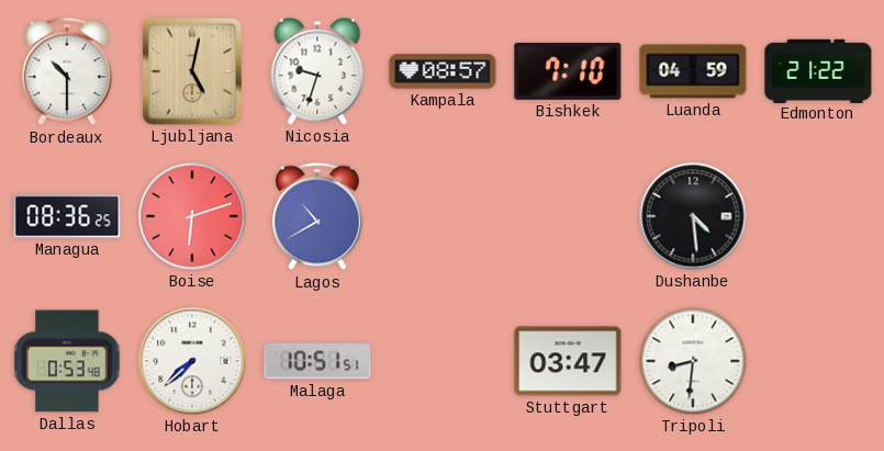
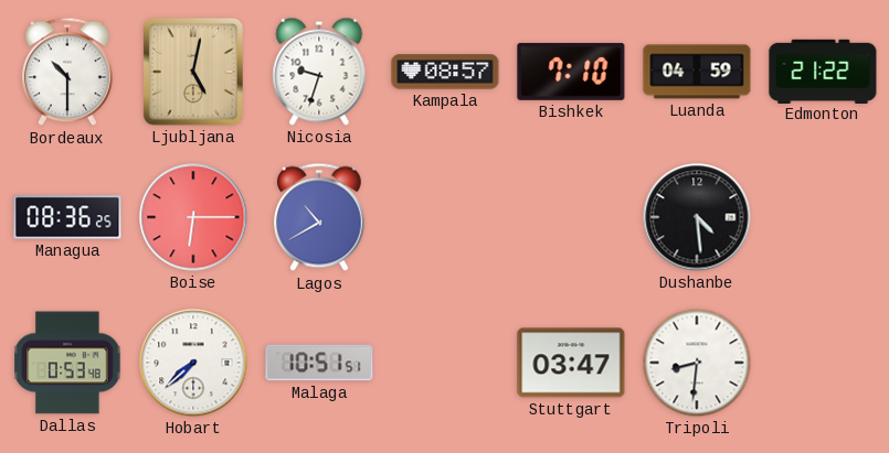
Boise: 6:12 -> 6:15 (193, 217)
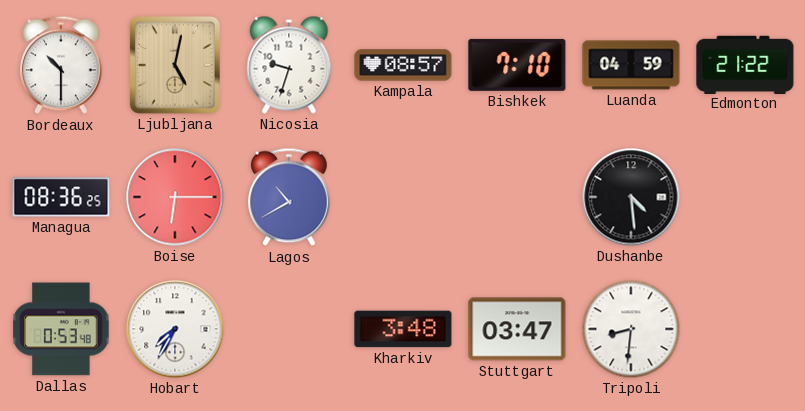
Hobart: 7:38 -> 7:35 (175, 329)
Malaga: 10:51 -> none (319, 363)
Kharkiv: none -> 3:48 (403, 329)
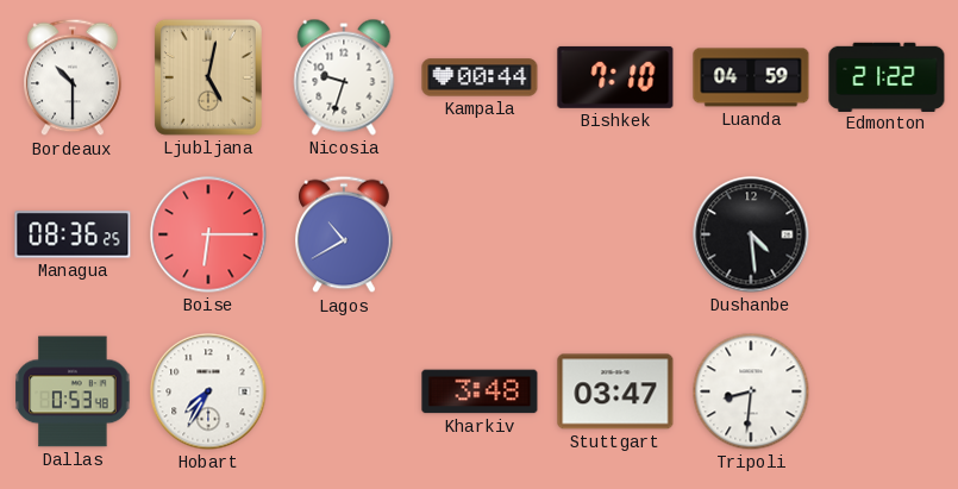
Kampala: 08:57 -> 00:44 (480, 77)
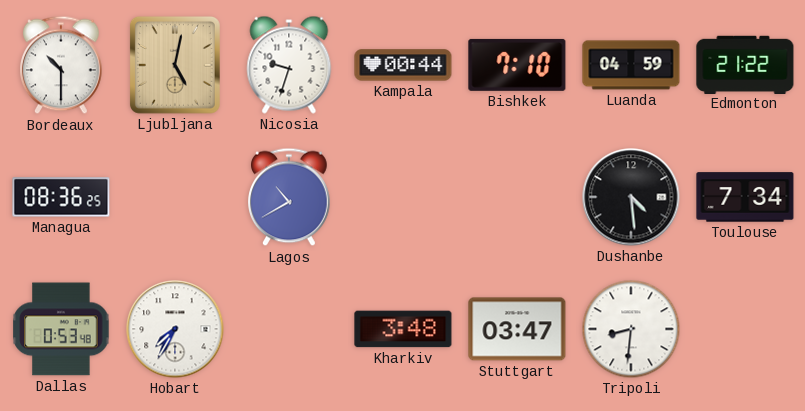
Boise: 6:15 -> none (208, 234)
Toulouse: none -> 7:34 (745, 197)
